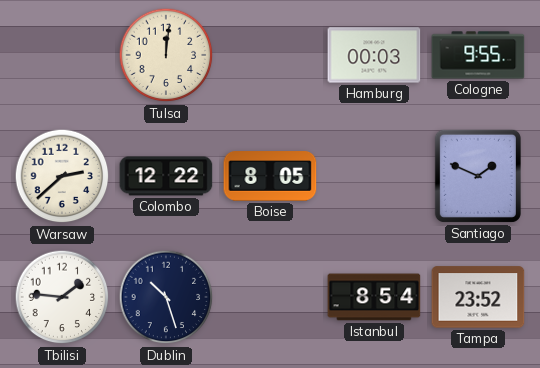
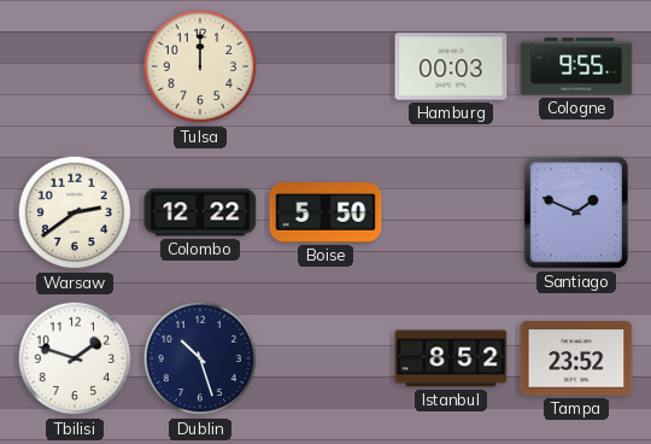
Tulsa: 12:01 -> 12:00 (200, 66)
Warsaw: 2:38 -> 2:39 (75, 212)
Boise: 8:05 -> 5:50 (325, 212)
Tbilisi: 1:46 -> 1:48 (75, 358)
Istanbul: 8:54 -> 8:52 (451, 358)
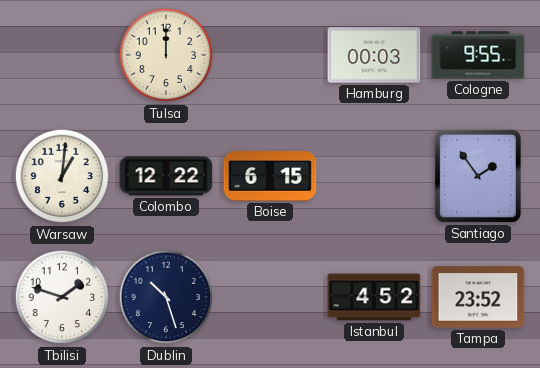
Warsaw: 2:39 -> 1:01 (62, 176)
Boise: 5:50 -> 6:15 (270, 176)
Santiago: 1:49 -> 1:54 (478, 176)
Istanbul: 8:52 -> 4:52 (374, 297)
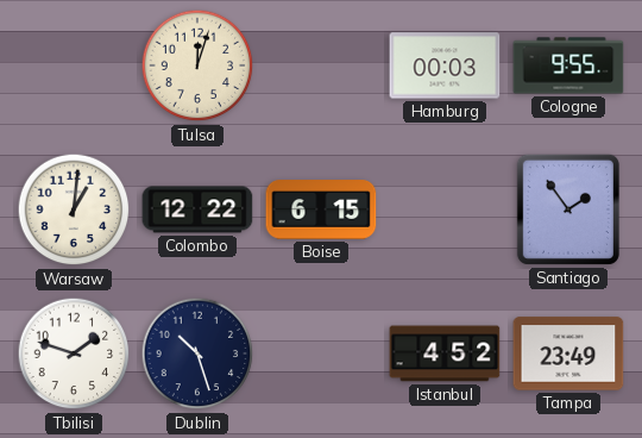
Tulsa: 12:00 -> 12:03 (197, 65)
Tampa: 23:52 -> 23:49 (568, 353)
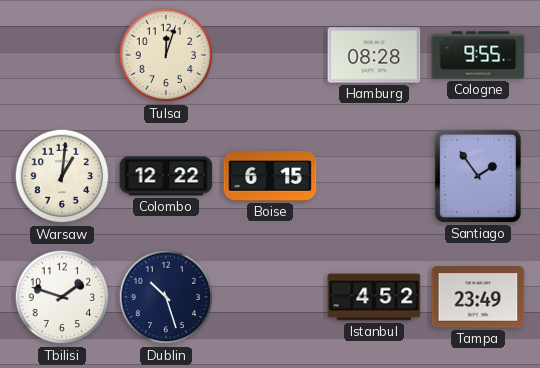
Hamburg: 00:03 -> 08:28 (374, 55)
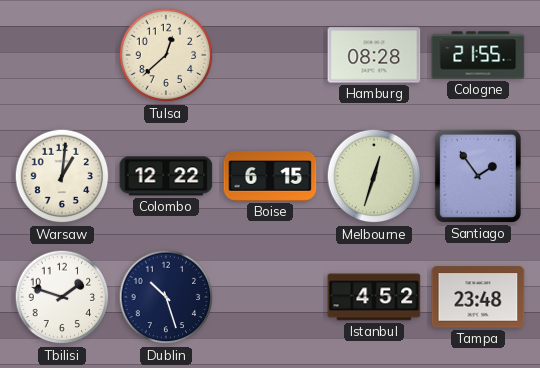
Tulsa: 12:03 -> 12:38 (166, 55)
Cologne: 9:55 -> 21:55 (478, 55)
Melbourne: none -> 12:33 (374, 176)
Tampa: 23:49 -> 23:48 (478, 297)
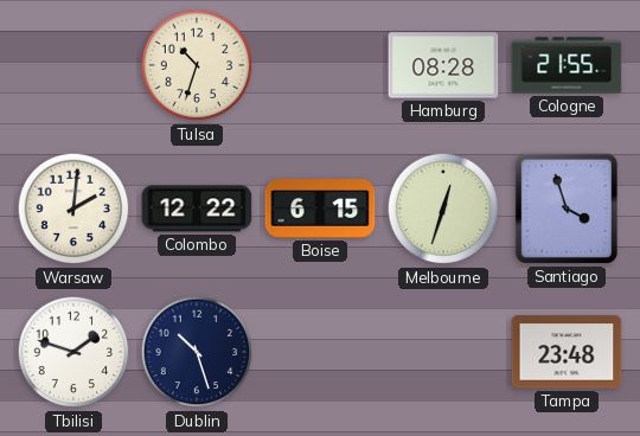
Tulsa: 12:38 -> 10:33 (197, 65)
Warsaw: 1:01 -> 2:01 (73, 209)
Santiago: 1:54 -> 3:57 (567, 209)
Istanbul: 4:52 -> none (374, 297)
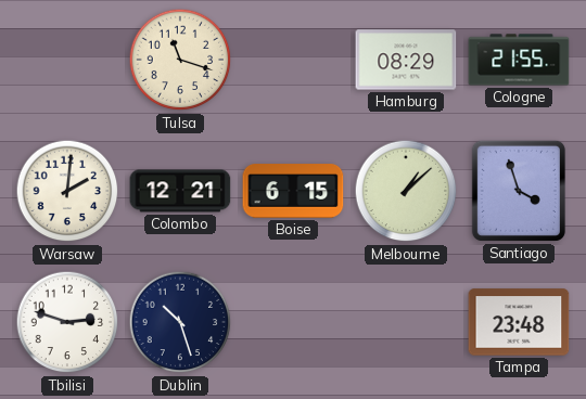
Tulsa: 10:33 -> 11:18 (180, 60)
Hamburg: 08:28 -> 08:29 (406, 60)
Colombo: 12:22 -> 12:21 (180, 191)
Melbourne: 12:33 -> 1:08 (406, 191)
Tbilisi: 1:48 -> 2:48 (67, 322)
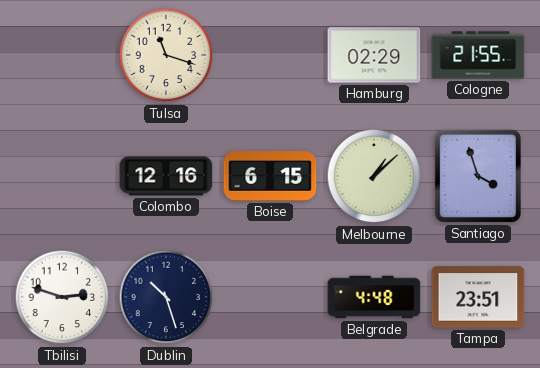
Hamburg: 08:29 -> 02:29 (374, 55)
Warsaw: 2:01 -> none (67, 191)
Colombo: 12:21 -> 12:16 (166, 176)
Belgrade: none -> 4:48 (374, 297)
Tampa: 23:48 -> 23:51 (478, 297)
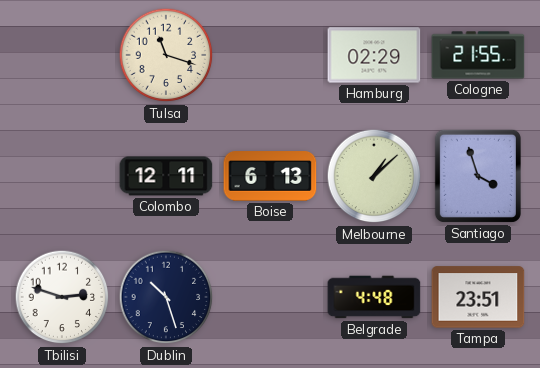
Colombo: 12:16 -> 12:11 (166, 176)
Boise: 6:15 -> 6:13 (270, 176)
